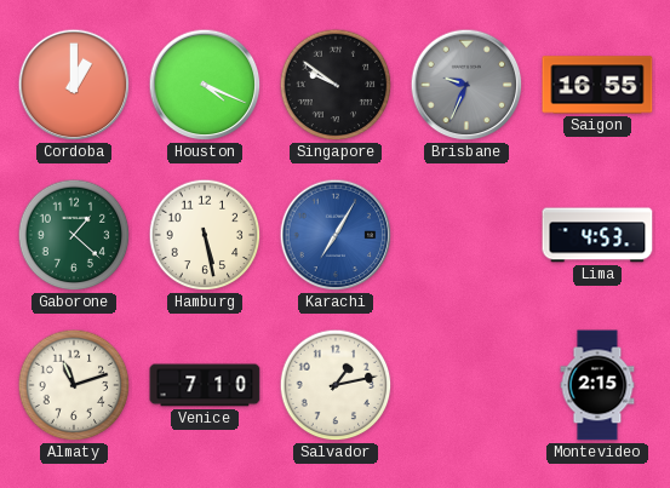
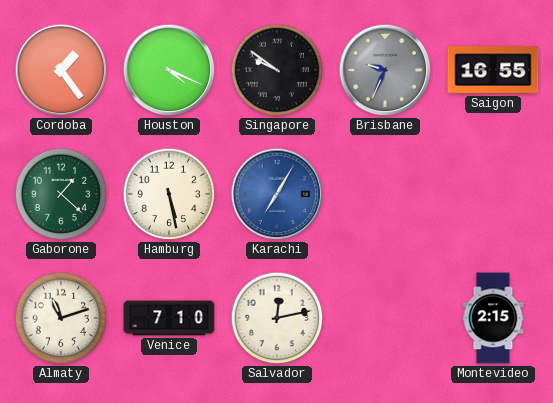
Cordoba: 1:00 -> 1:24 (61, 70)
Lima: 4:53 -> none (597, 235)
Salvador: 1:13 -> 12:13 (277, 318)
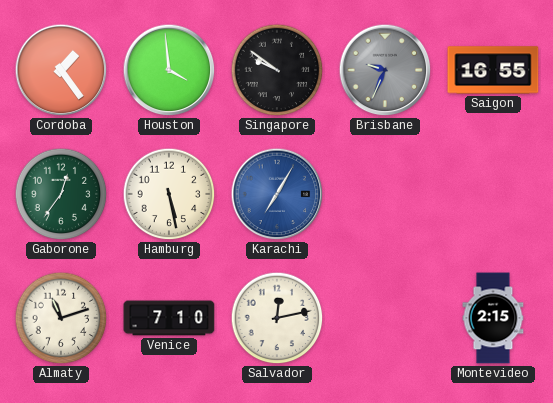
Houston: 4:19 -> 3:59 (169, 70)
Gaborone: 1:22 -> 12:36 (61, 194)
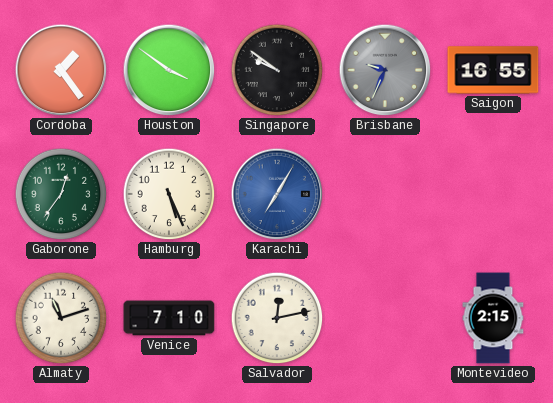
Houston: 3:59 -> 3:51 (169, 70)
Hamburg: 5:28 -> 5:26 (169, 194)
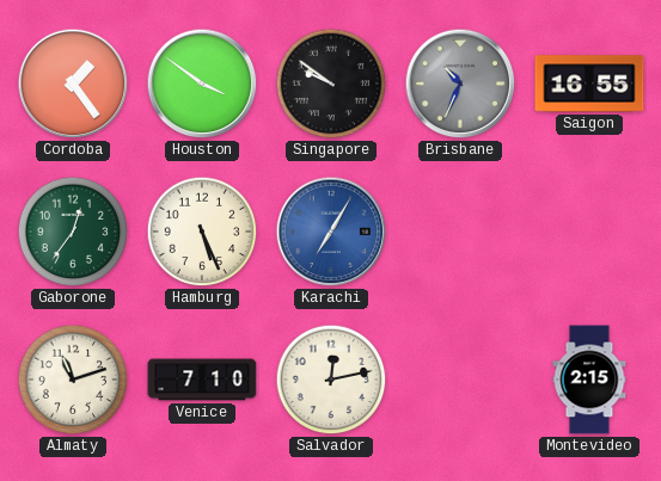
Brisbane: 9:34 -> 10:34 (460, 84)
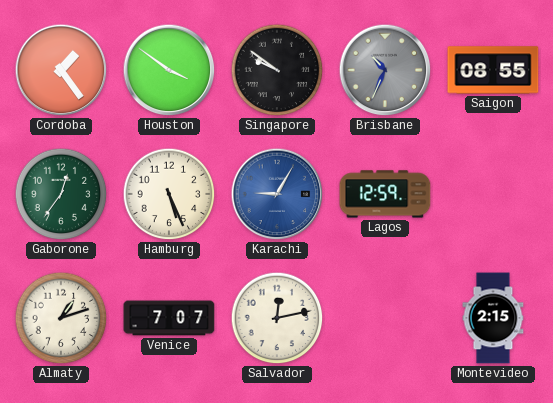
Saigon: 16:55 -> 08:55 (493, 70)
Karachi: 7:05 -> 9:05 (277, 194)
Lagos: none -> 12:59 (385, 194)
Almaty: 11:12 -> 1:12 (61, 318)
Venice: 7:10 -> 7:07 (169, 318)
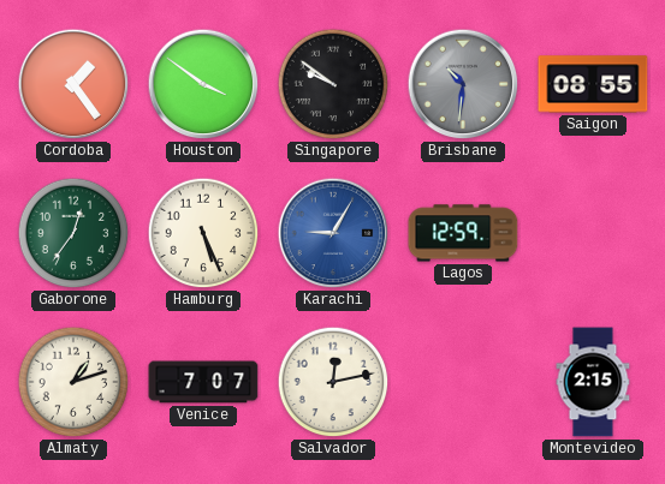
Brisbane: 10:34 -> 10:31 (463, 84)
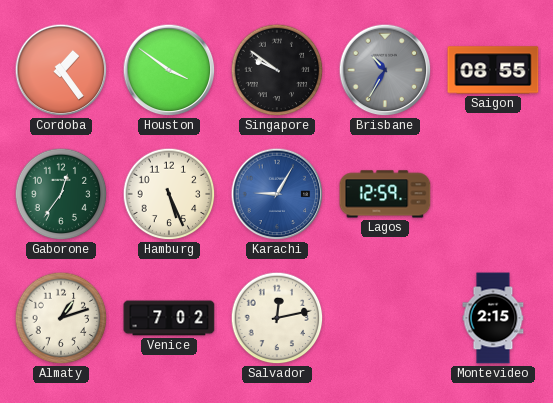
Brisbane: 10:31 -> 10:35 (385, 70)
Venice: 7:07 -> 7:02 (169, 318)
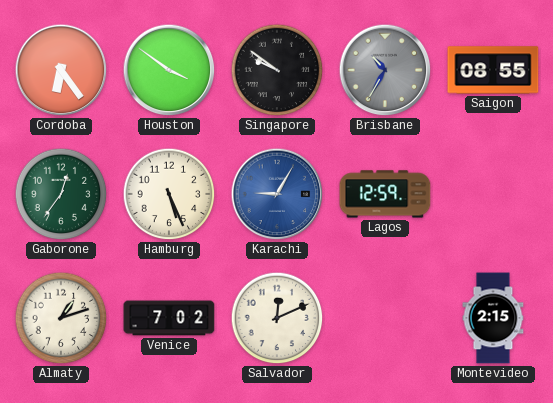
Cordoba: 1:24 -> 6:24 (61, 70)
Salvador: 12:13 -> 12:11 (277, 318)
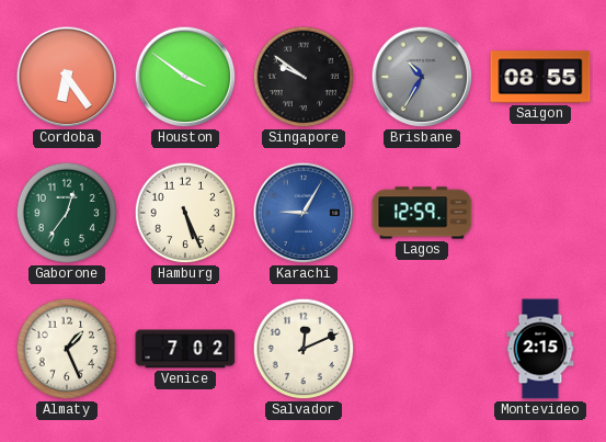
Almaty: 1:12 -> 1:26 (67, 349)
